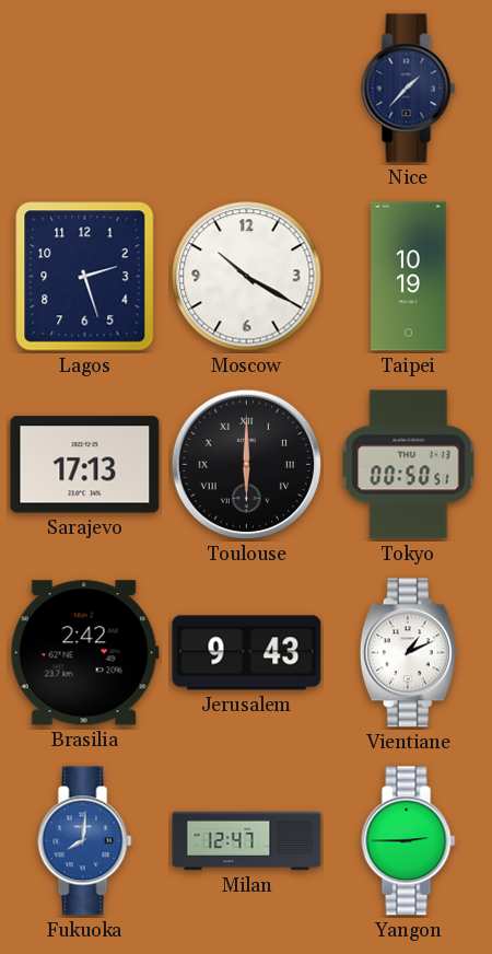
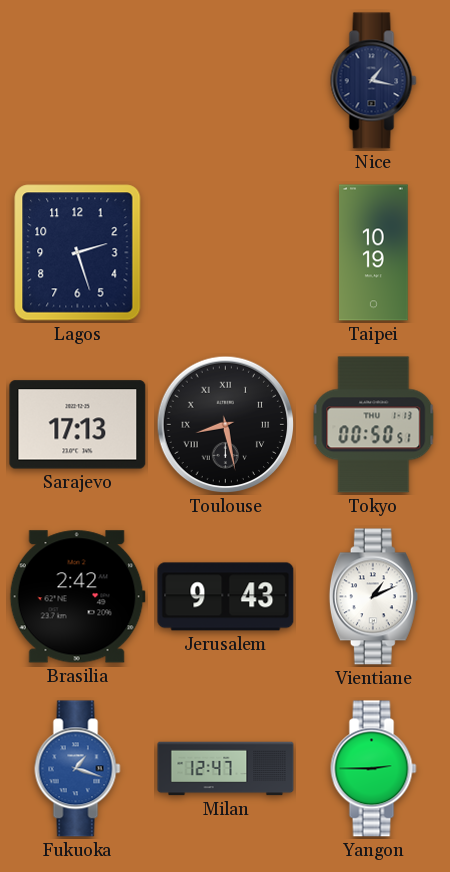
Nice: 1:37 -> 1:17 (374, 81)
Moscow: 10:20 -> none (247, 277)
Toulouse: 6:00 -> 8:28 (226, 425)
Fukuoka: 8:01 -> 1:18 (78, 769)
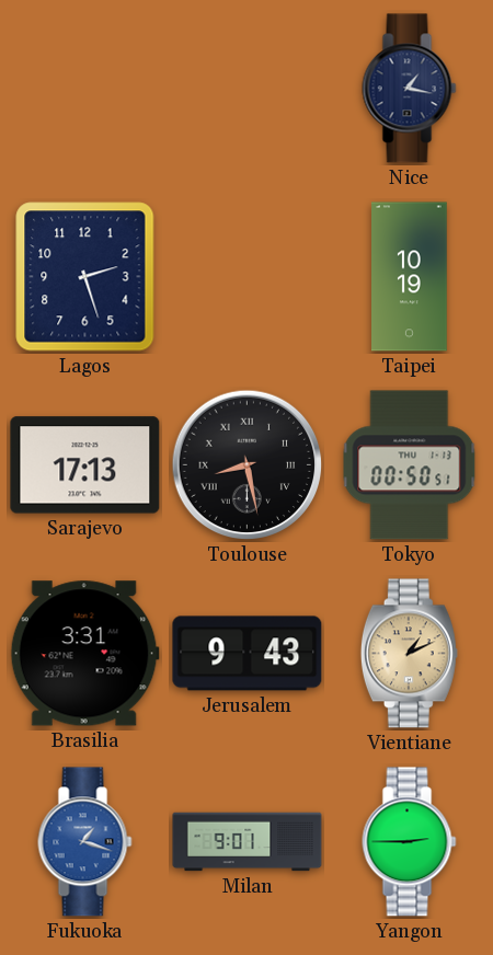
Brasilia: 2:42 -> 3:31 (84, 654)
Vientiane dial: white -> champagne (409, 654)
Milan: 12:47 -> 9:01 (248, 842)
